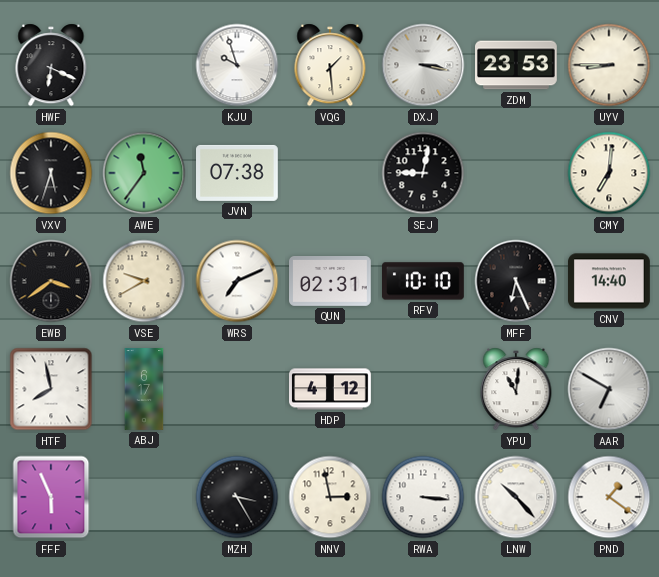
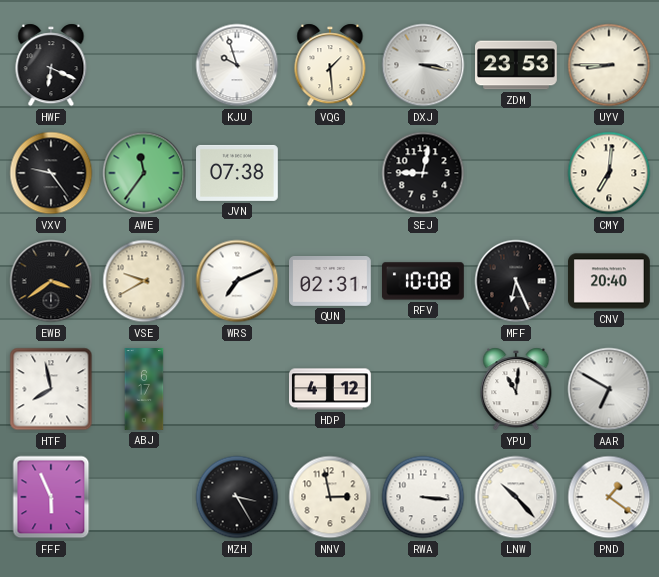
VXV: 5:33 -> 9:24 (51, 173)
RFV: 10:10 -> 10:08 (424, 281)
CNV: 14:40 -> 20:40 (610, 281)
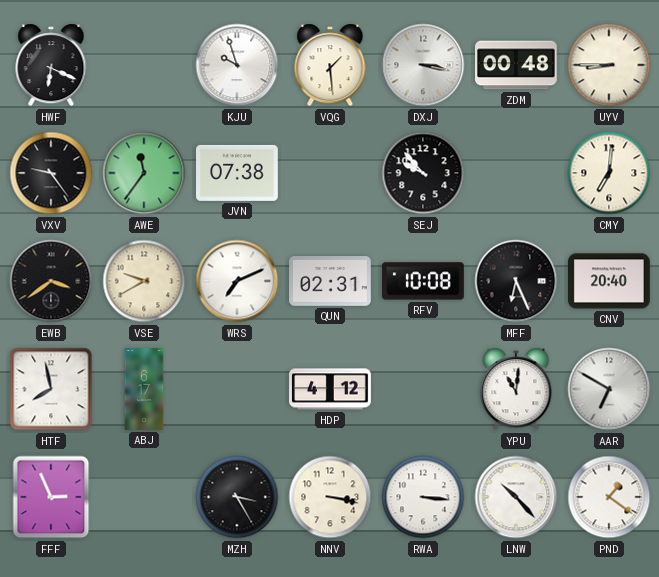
ZDM: 23:53 -> 00:48 (517, 65)
SEJ: 9:02 -> 9:53 (423, 173)
FFF: 5:56 -> 2:56 (51, 497)
NNV: 2:58 -> 3:17 (330, 497)
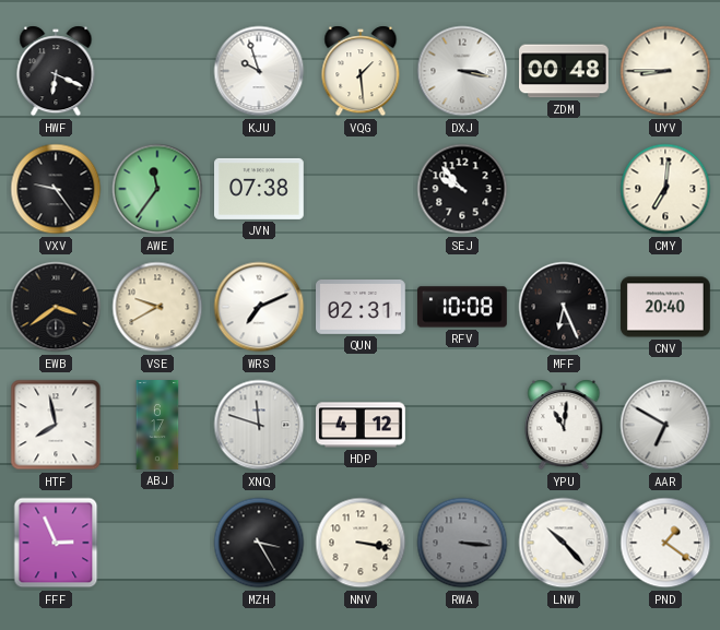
XNQ: none -> 11:48 (259, 425)
RWA dial: white -> grey (462, 543)
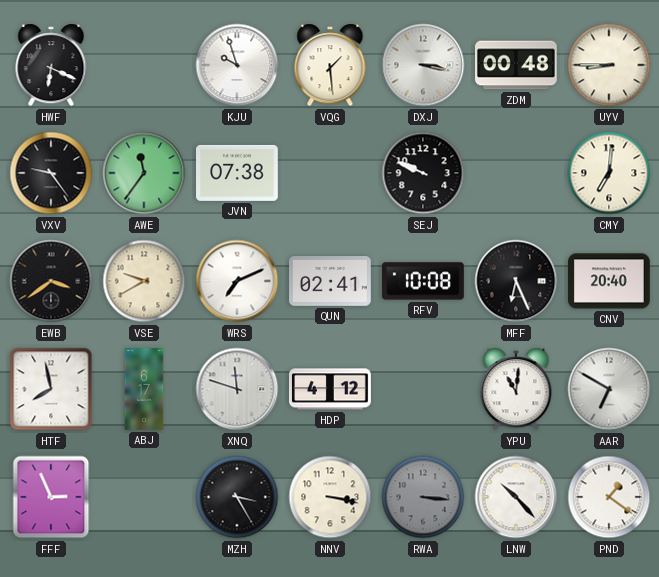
SEJ: 9:53 -> 9:49 (423, 173)
QUN: 02:31 -> 02:41 (331, 282)
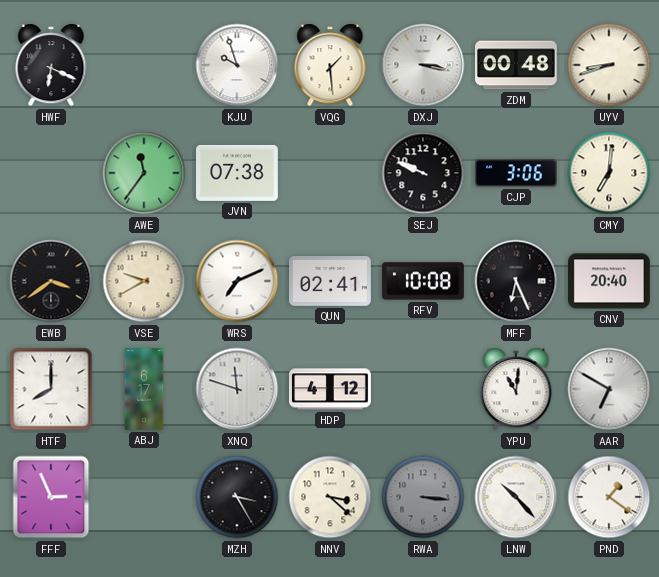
UYV: 8:45 -> 8:42 (609, 65)
VXV: 9:24 -> none (51, 173)
CJP: none -> 3:06 (517, 173)
HTF: 7:58 -> 8:00 (51, 389)
NNV: 3:17 -> 3:22 (330, 497)
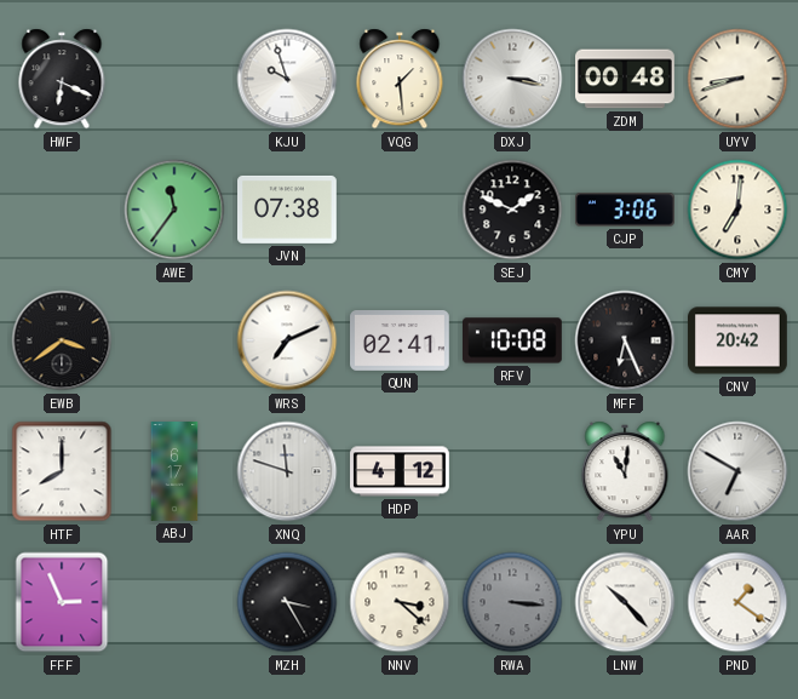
SEJ: 9:49 -> 1:49 (512, 210)
VSE: 9:40 -> none (144, 281)
CNV: 20:40 -> 20:42 (739, 340)
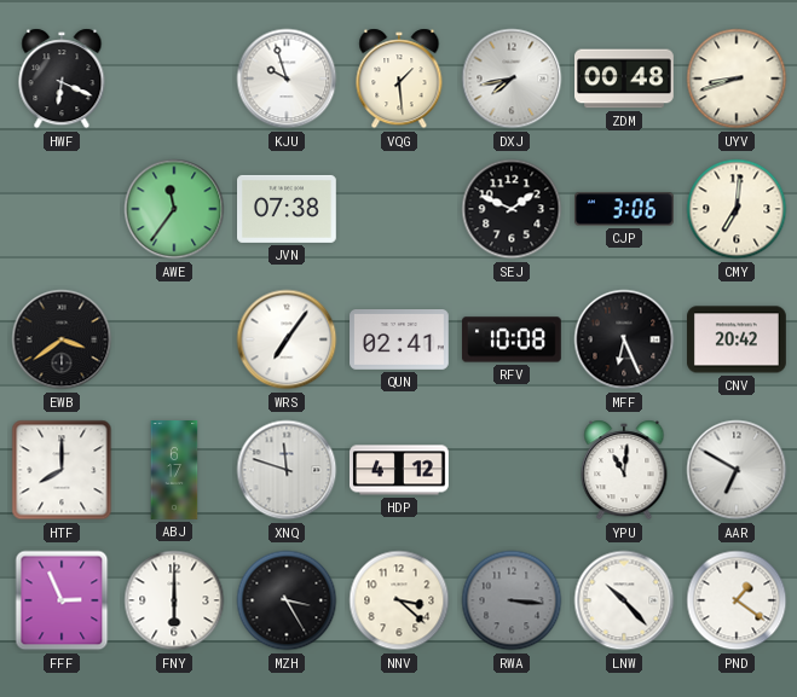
DXJ: 3:17 -> 7:43 (512, 79)
WRS: 7:11 -> 7:06 (287, 339)
FNY: none -> 6:00 (174, 600)
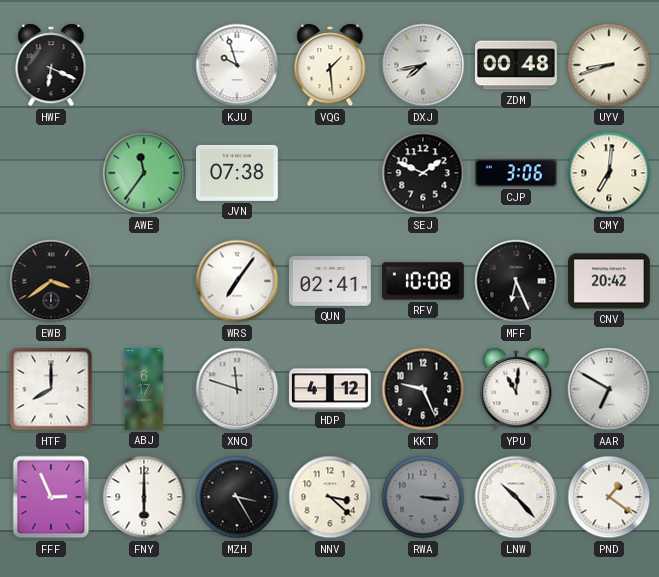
KKT: none -> 9:26 (423, 389)
